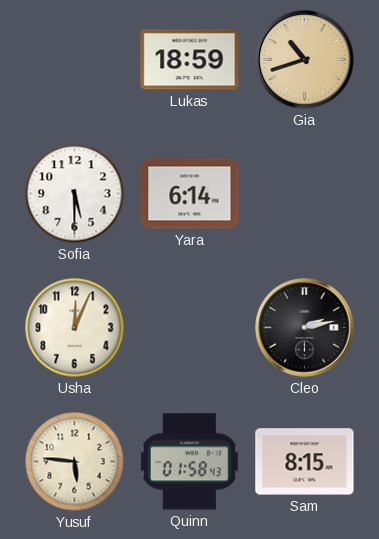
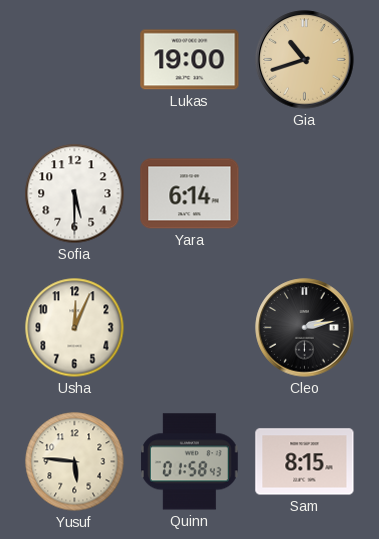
Lukas: 18:59 -> 19:00 (190, 60)
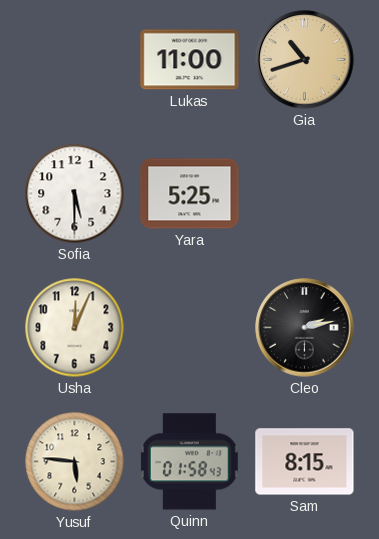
Lukas: 19:00 -> 11:00 (190, 60)
Yara: 6:14 -> 5:25 (190, 194)
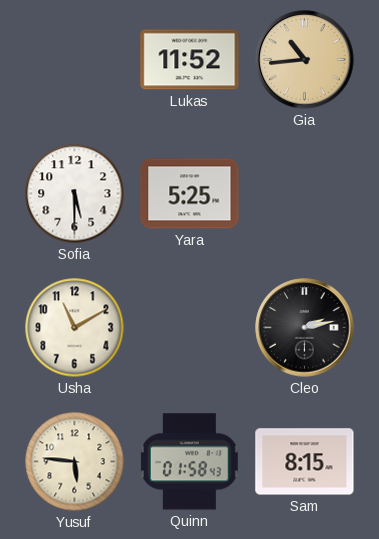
Lukas: 11:00 -> 11:52 (190, 60)
Gia: 10:42 -> 10:44 (305, 60)
Usha: 12:04 -> 11:10 (75, 328)
